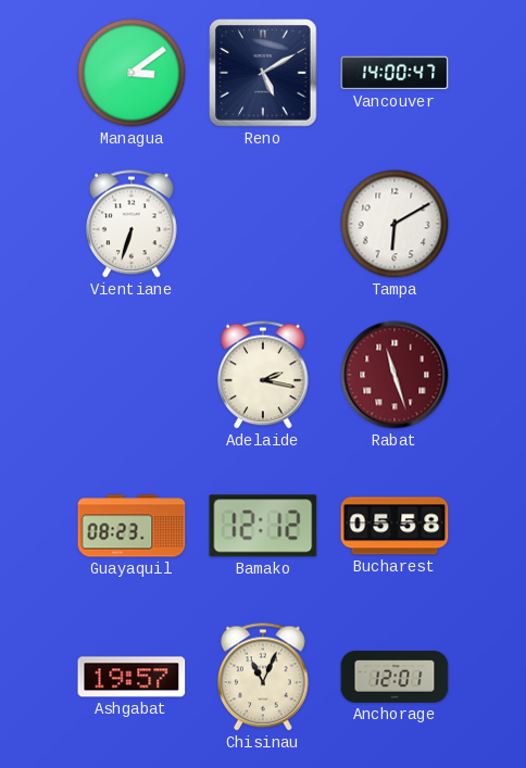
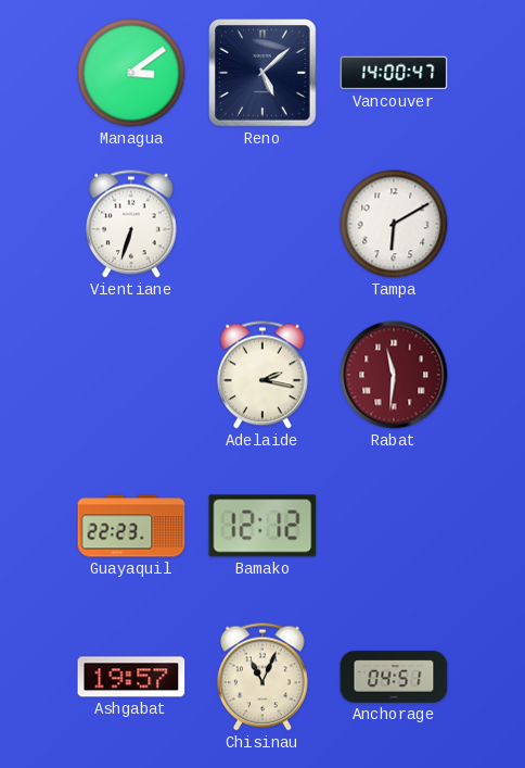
Reno: 5:10 -> 5:08 (262, 73)
Rabat: 11:27 -> 11:31 (394, 375)
Guayaquil: 08:23 -> 22:23 (131, 526)
Bucharest: 05:58 -> none (394, 526)
Anchorage: 12:01 -> 04:51 (394, 677)
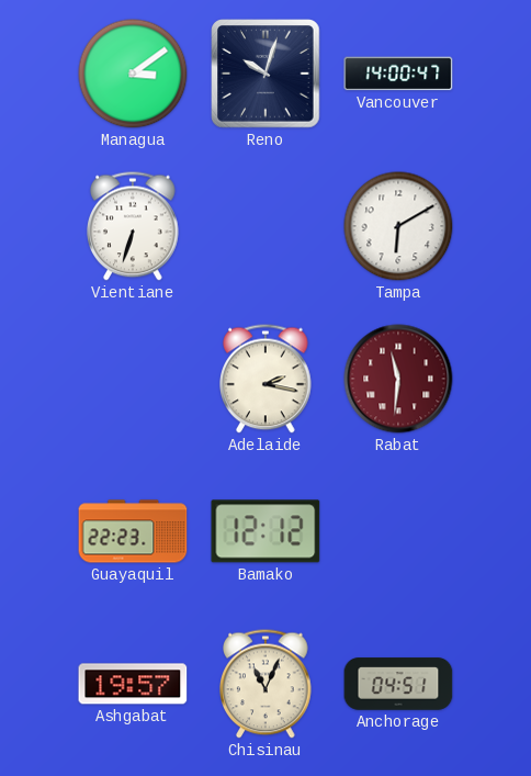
Reno: 5:08 -> 10:03 (265, 74)
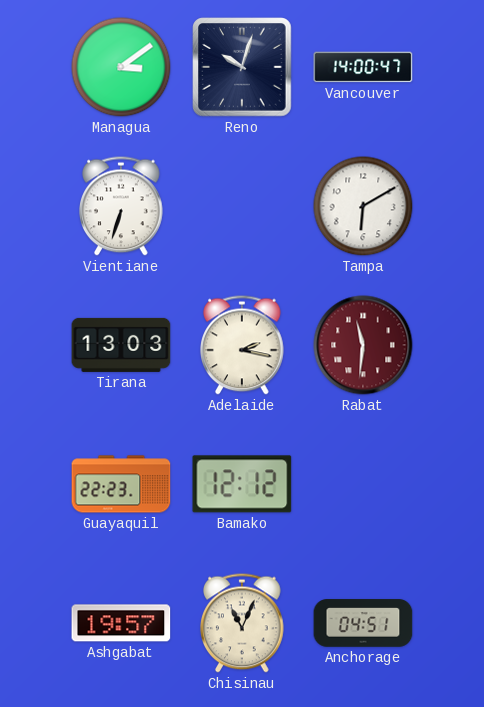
Tirana: none -> 13:03 (121, 345)
